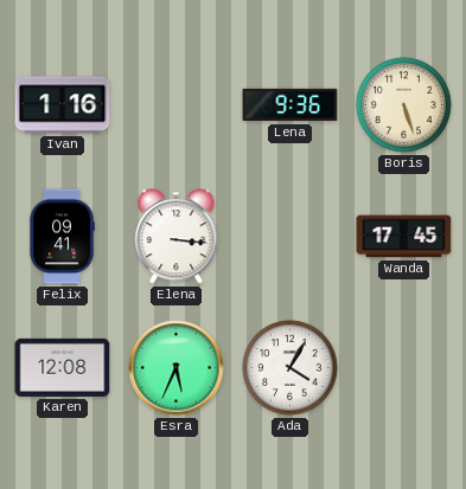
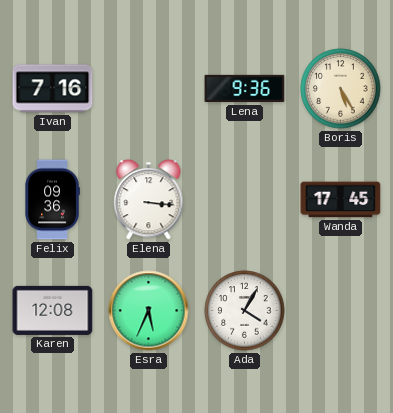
Ivan: 1:16 -> 7:16 (53, 89)
Boris: 5:27 -> 5:25 (341, 89)
Felix: 09:41 -> 09:36 (52, 200)
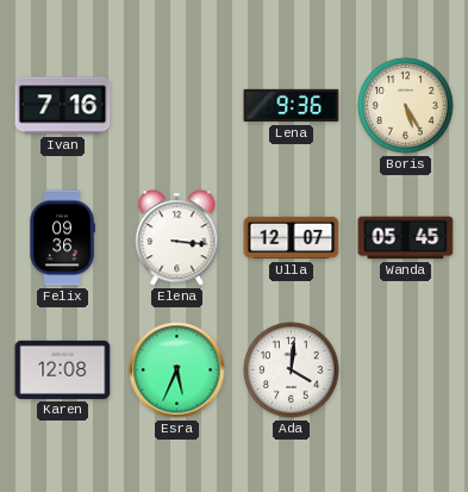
Ulla: none -> 12:07 (292, 238)
Wanda: 17:45 -> 05:45 (406, 238)
Ada: 4:05 -> 4:01 (292, 370)
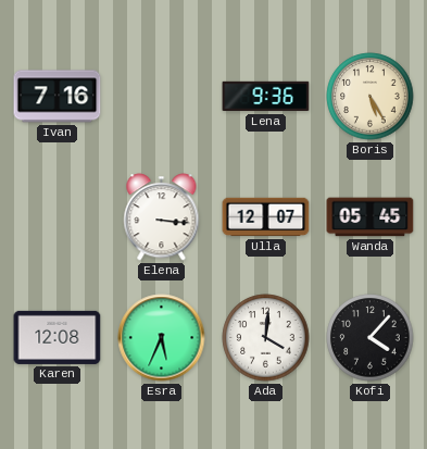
Felix: 09:36 -> none (62, 238)
Kofi: none -> 4:07 (371, 338)
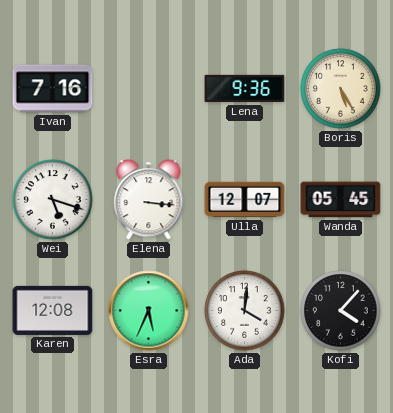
Wei: none -> 5:18 (53, 200)
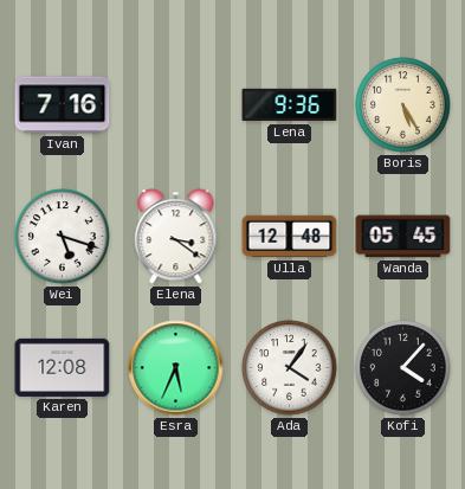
Elena: 3:16 -> 3:21 (176, 237)
Ulla: 12:07 -> 12:48 (290, 237)
Ada: 4:01 -> 4:06 (290, 368)
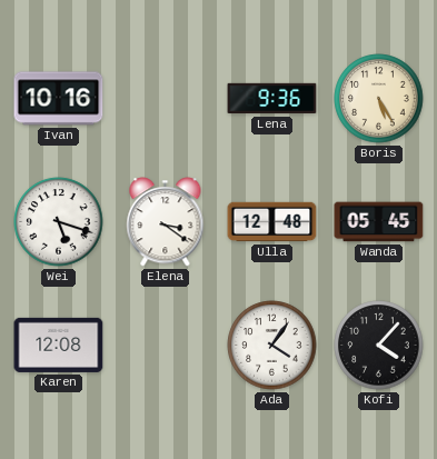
Ivan: 7:16 -> 10:16 (59, 99)
Esra: 5:34 -> none (176, 368)
